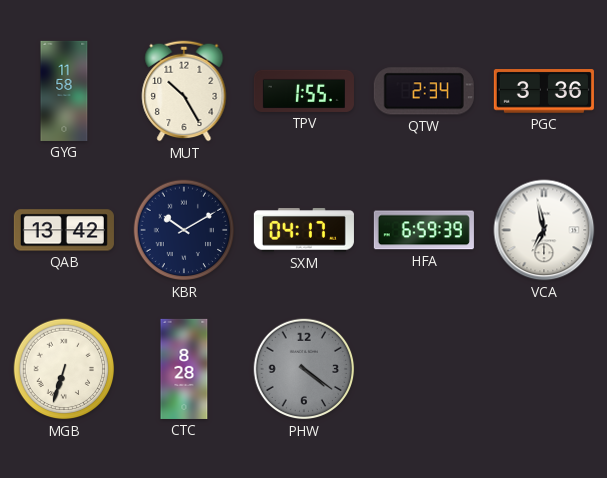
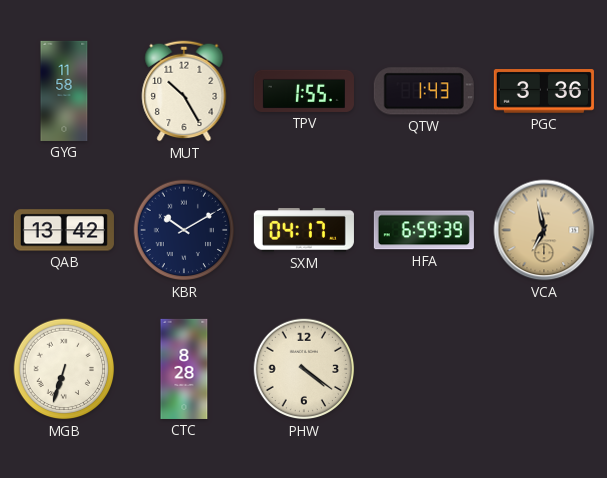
QTW: 2:34 -> 1:43 (424, 91)
VCA dial: white -> champagne (544, 230)
PHW dial: grey -> cream (304, 369)
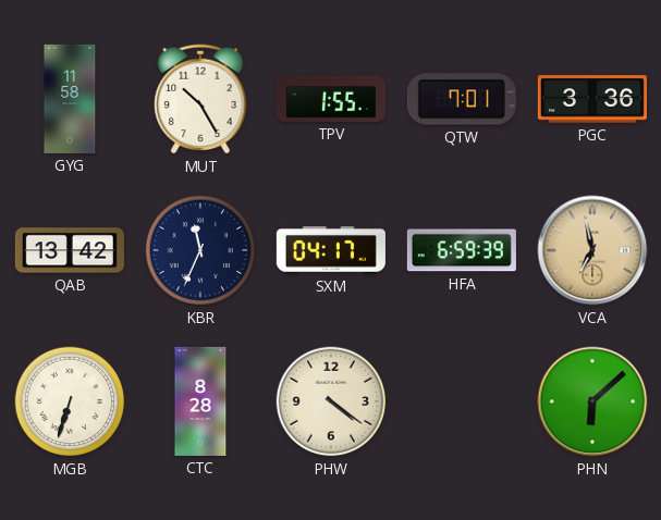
QTW: 1:43 -> 7:01 (462, 99)
KBR: 10:10 -> 11:34 (200, 250)
PHN: none -> 6:08 (592, 401)
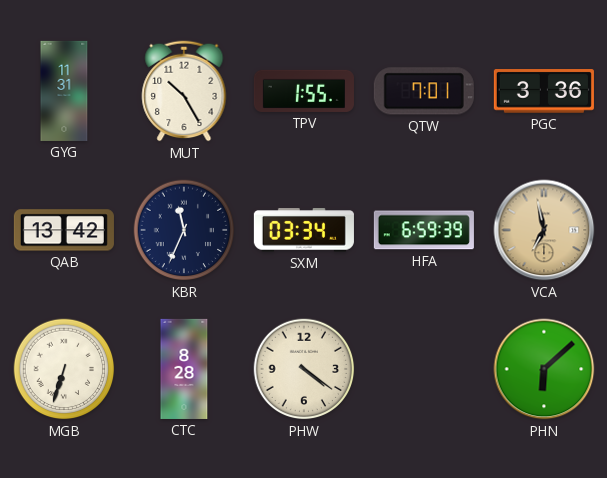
GYG: 11:58 -> 11:31 (64, 91)
SXM: 04:17 -> 03:34 (304, 230)
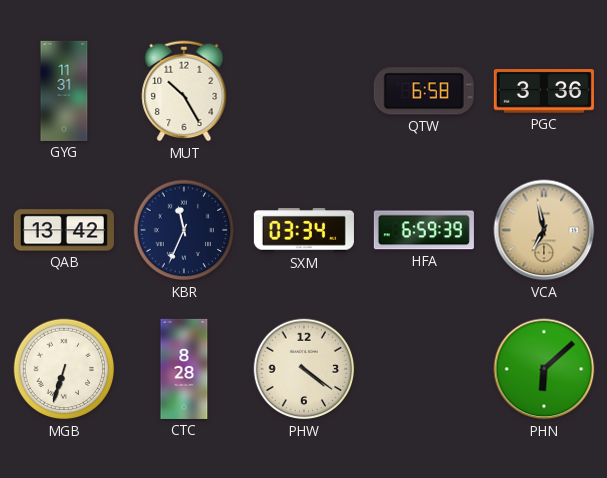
TPV: 1:55 -> none (304, 91)
QTW: 7:01 -> 6:58 (424, 91)
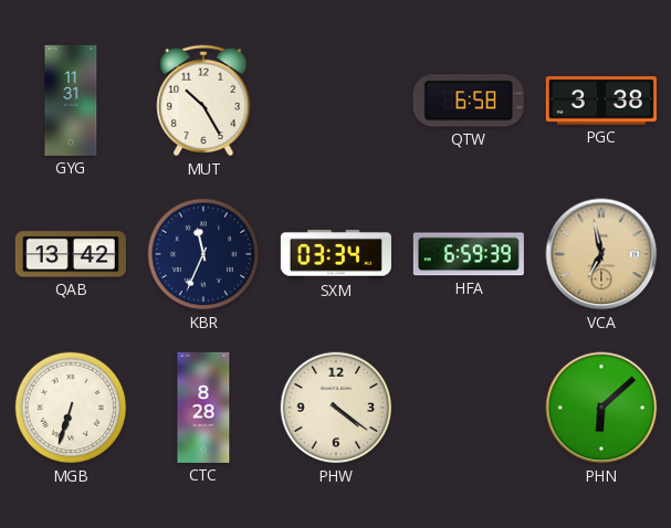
PGC: 3:36 -> 3:38 (601, 101)
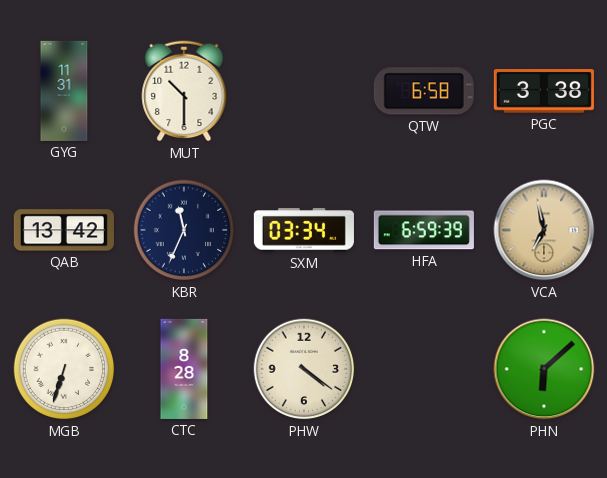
MUT: 10:25 -> 10:30 (184, 91)
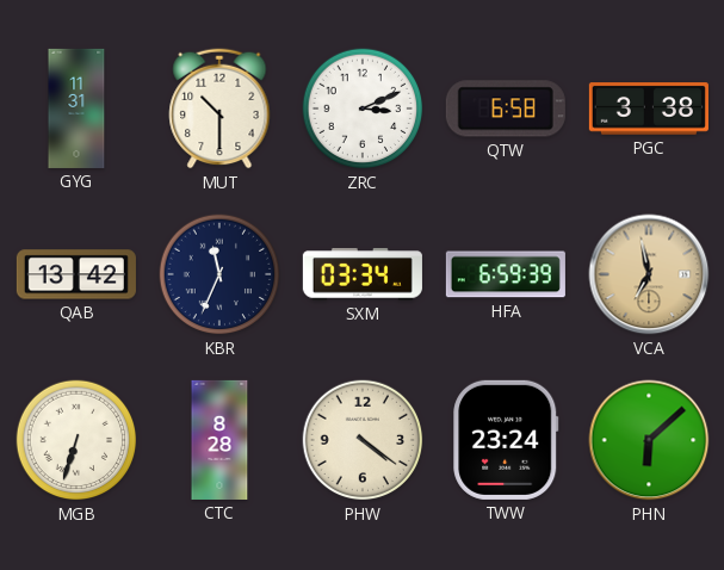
ZRC: none -> 3:11 (363, 109)
TWW: none -> 23:24 (506, 440)
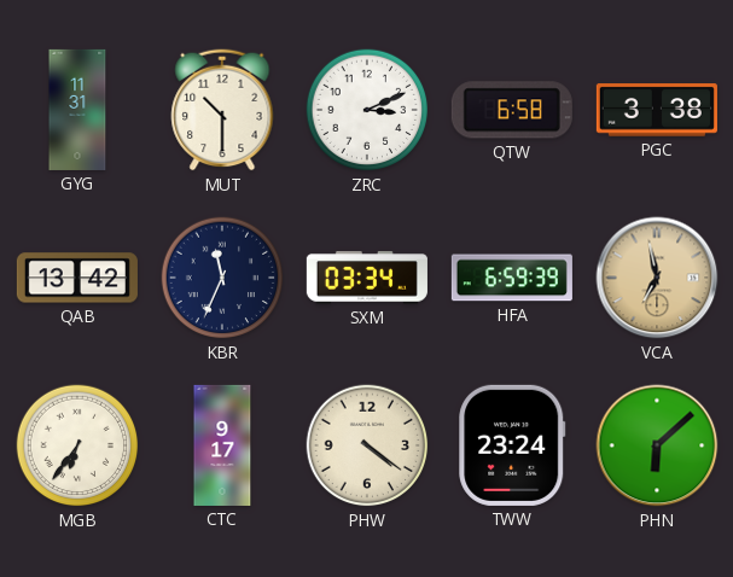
MGB: 6:33 -> 6:36 (77, 445)
CTC: 8:28 -> 9:17 (222, 445)
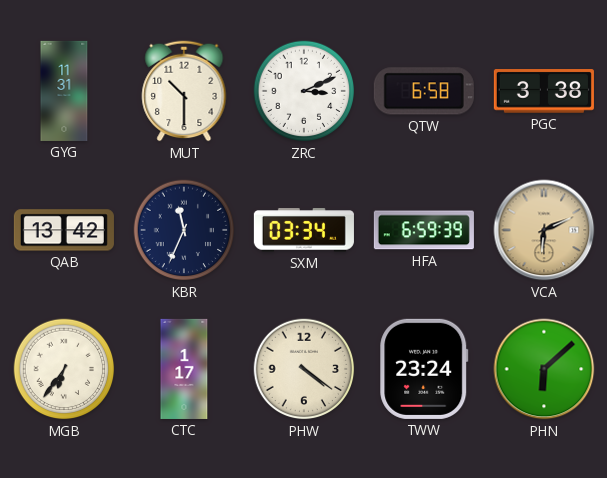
VCA: 6:58 -> 6:11 (544, 230)
CTC: 9:17 -> 1:17 (184, 369)
